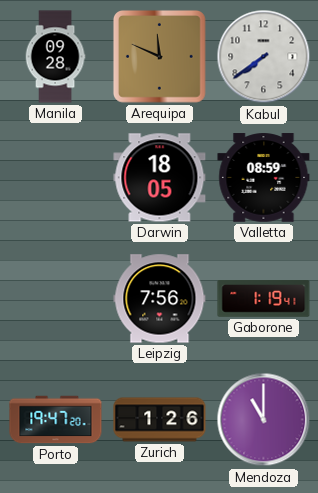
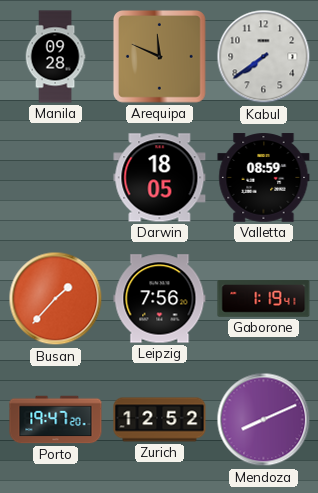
Busan: none -> 1:37 (56, 299)
Zurich: 1:26 -> 12:52 (160, 420)
Mendoza: 11:00 -> 8:11 (264, 420)
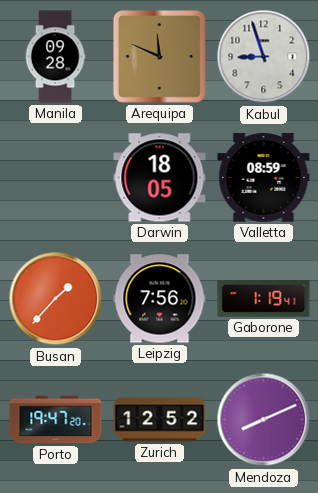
Kabul: 7:39 -> 8:57 (264, 57)
